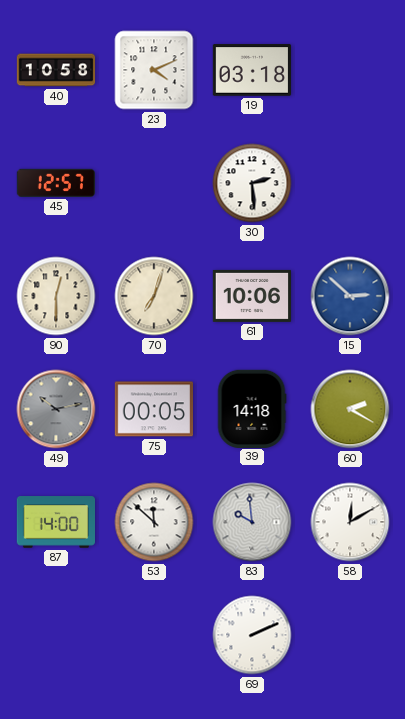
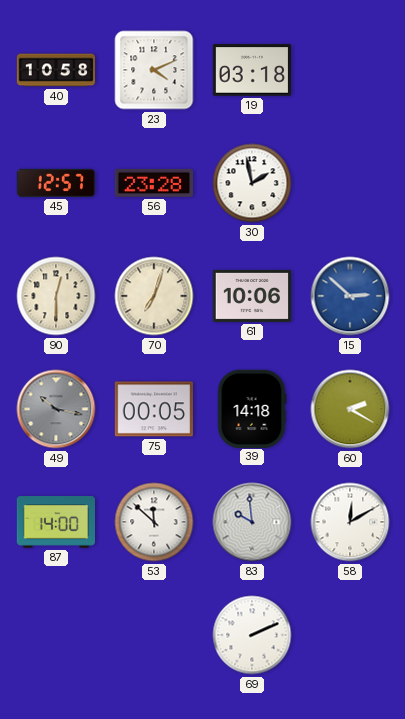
56: none -> 23:28 (153, 183)
30: 2:29 -> 1:58 (252, 183)
49: 10:13 -> 10:17 (56, 409)
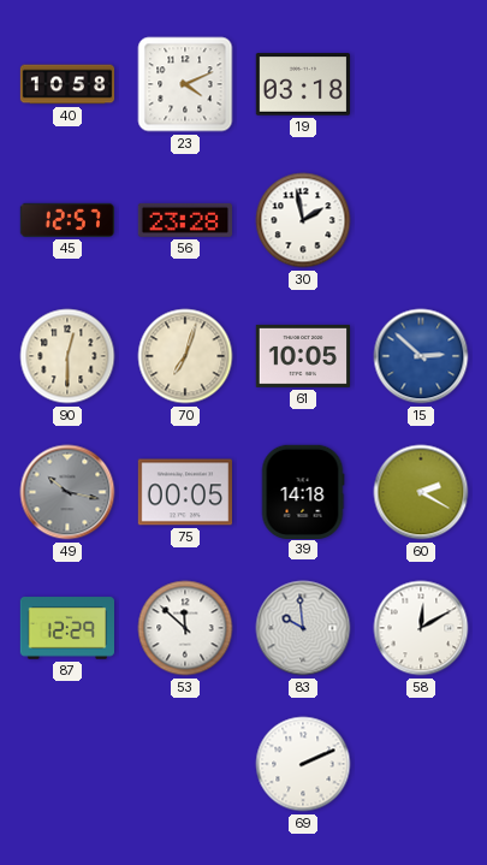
61: 10:06 -> 10:05 (302, 356)
87: 14:00 -> 12:29 (66, 628)
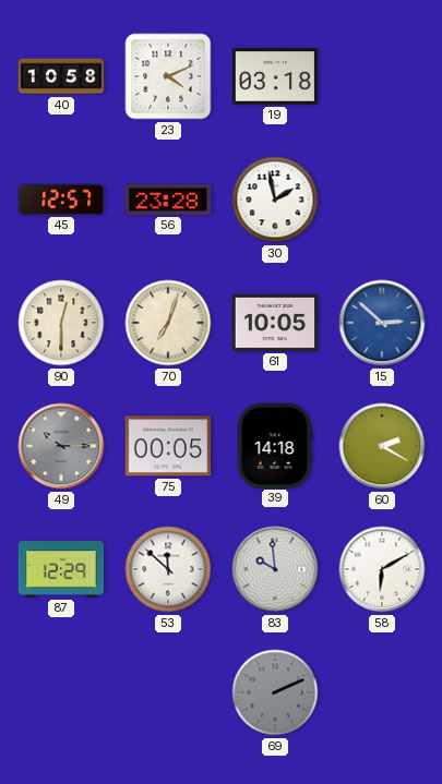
49: 10:17 -> 10:15 (61, 446)
58: 12:10 -> 6:10 (382, 569)
69 dial: white -> grey (275, 692)
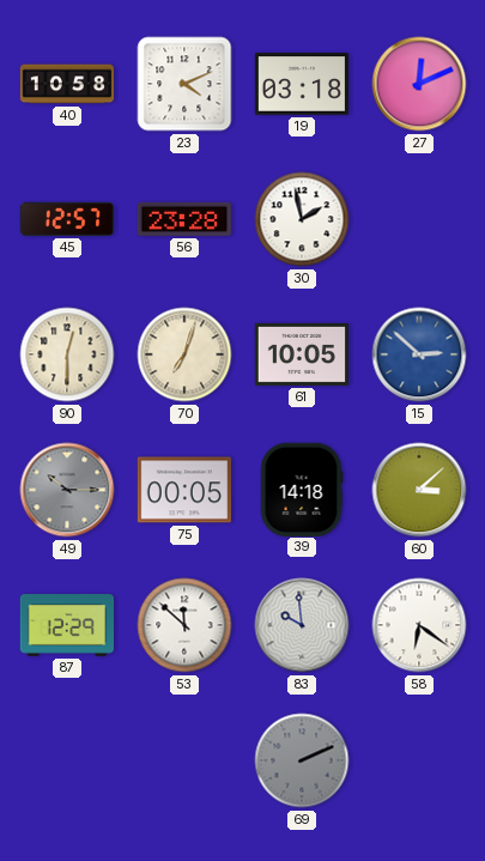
27: none -> 12:11 (419, 84)
60: 2:20 -> 3:08 (419, 490)
58: 6:10 -> 6:21 (419, 625)
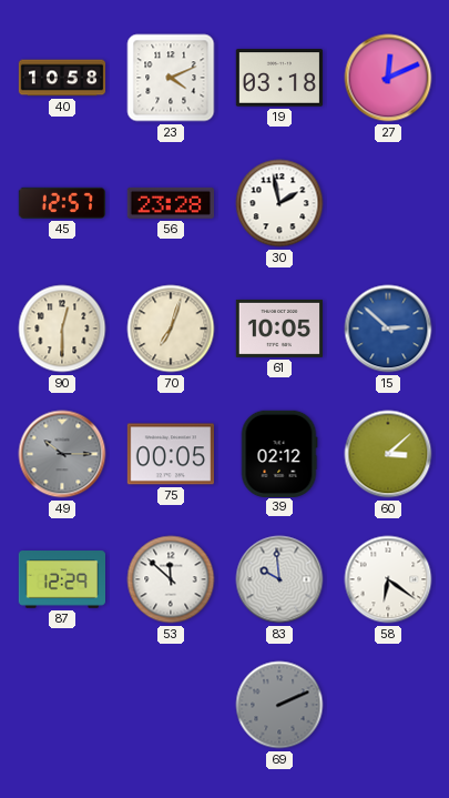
39: 14:18 -> 02:12 (279, 453)
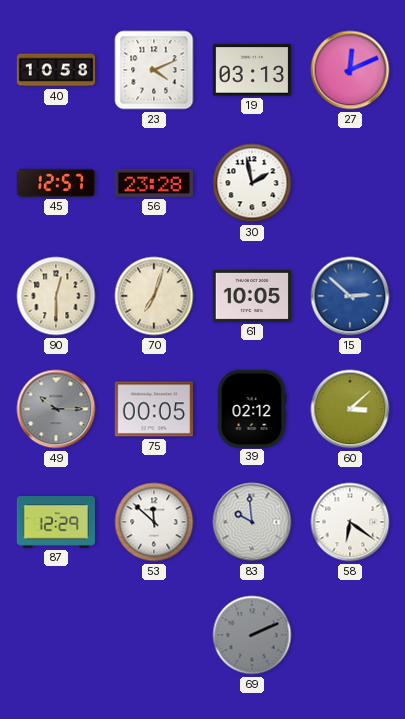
19: 03:18 -> 03:13 (251, 70)
